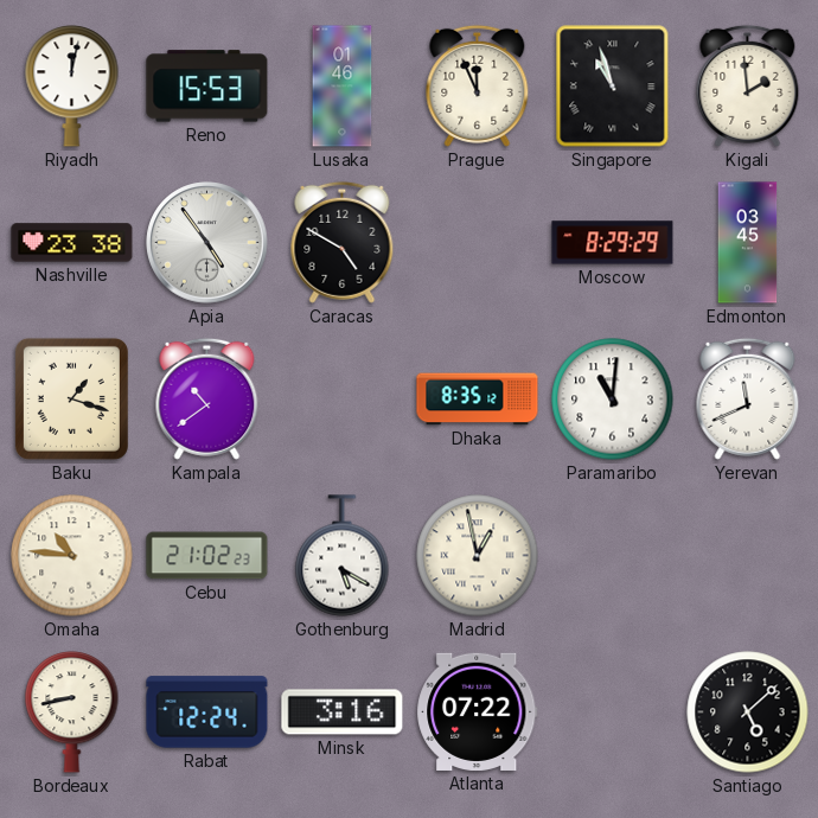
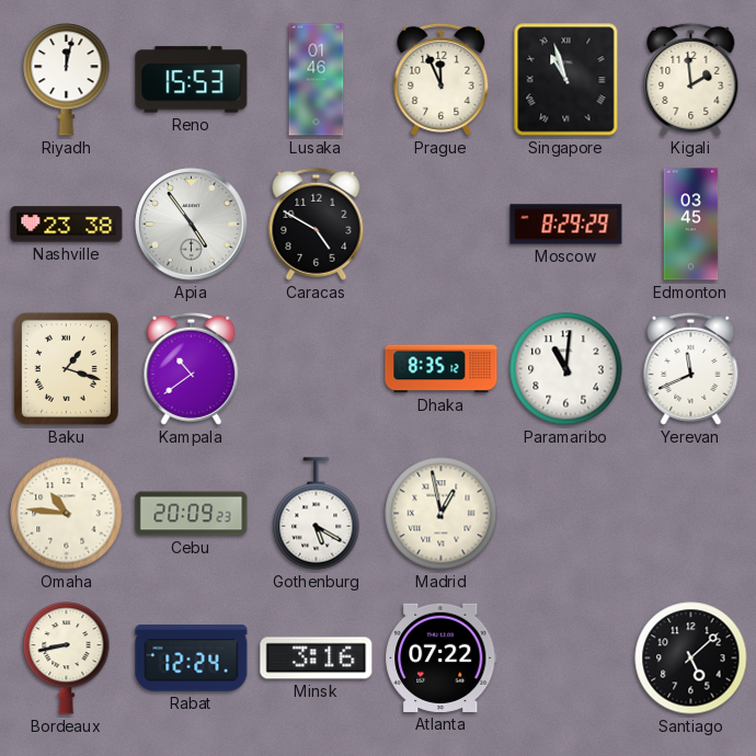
Cebu: 21:02 -> 20:09 (192, 514)
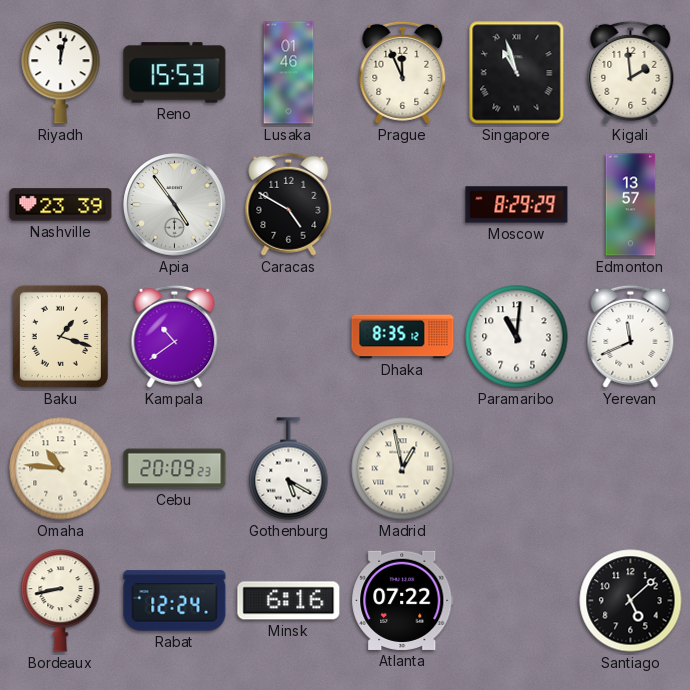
Nashville: 23:38 -> 23:39 (61, 205)
Edmonton: 03:45 -> 13:57 (631, 205)
Minsk: 3:16 -> 6:16 (289, 601)
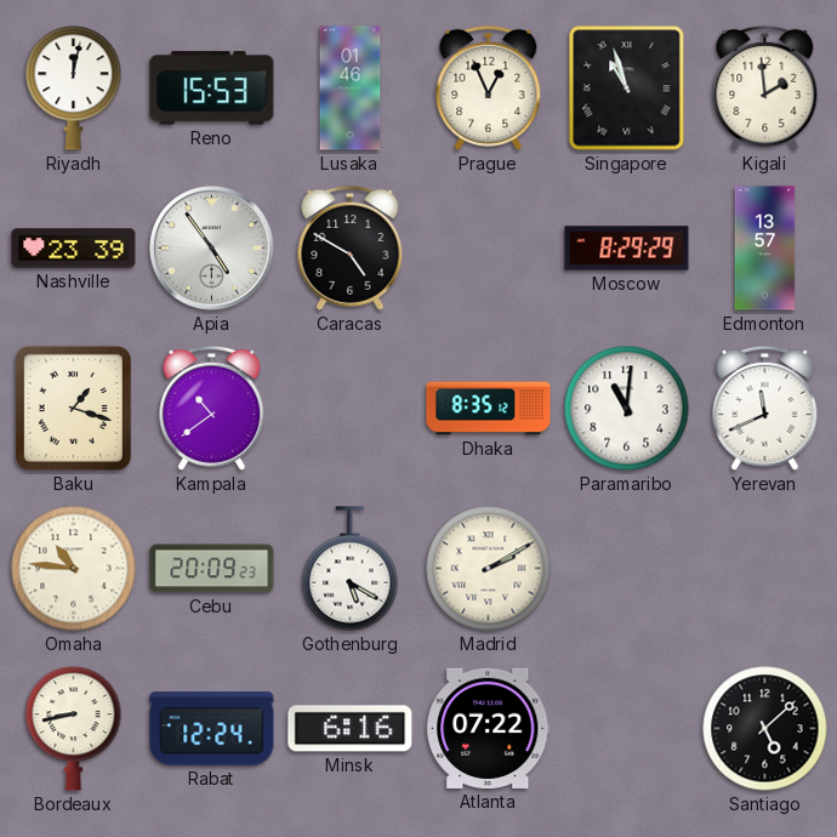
Prague: 11:56 -> 12:56 (489, 87)
Madrid: 12:58 -> 2:10 (489, 569)
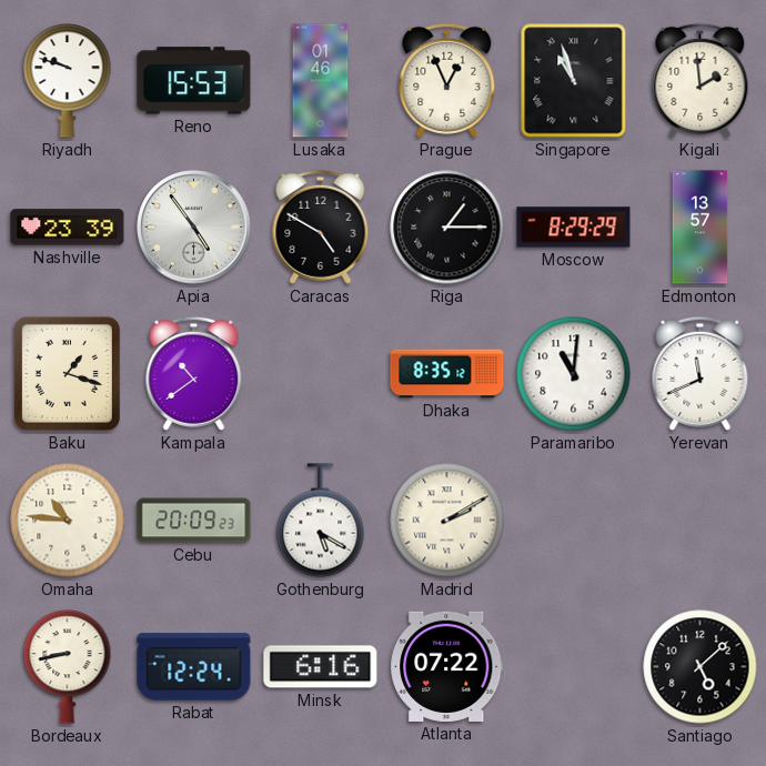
Riyadh: 12:02 -> 9:48 (68, 81)
Riga: none -> 1:15 (447, 228)
